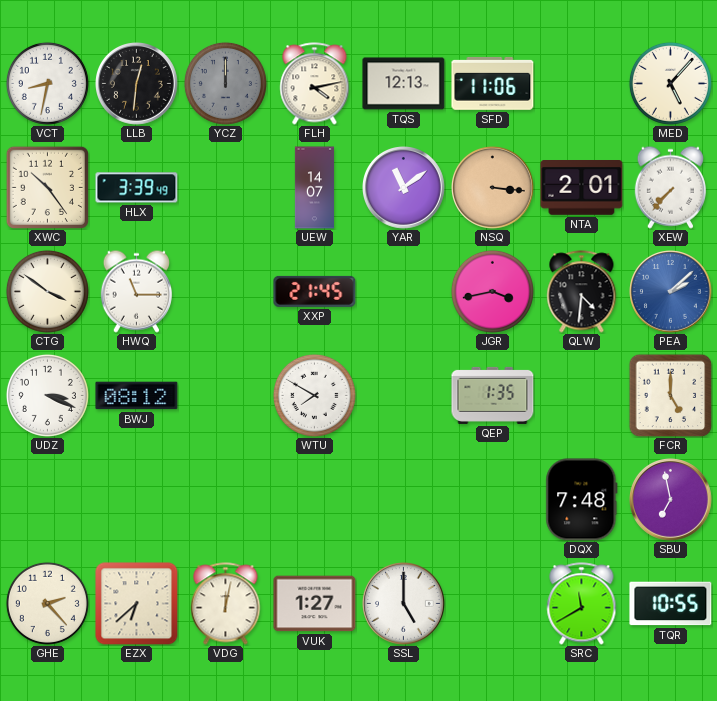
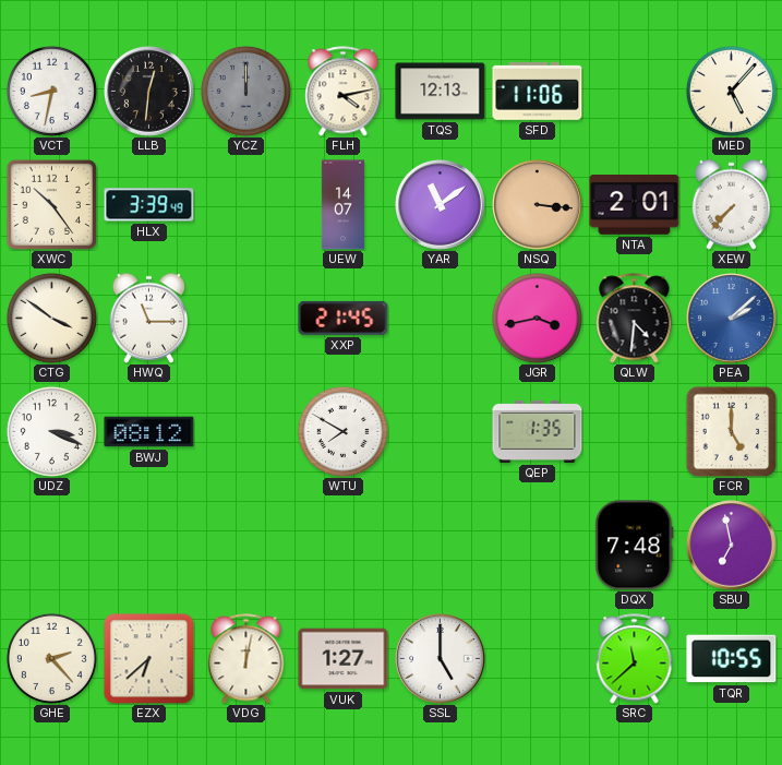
SRC: 11:40 -> 11:38 (635, 659)
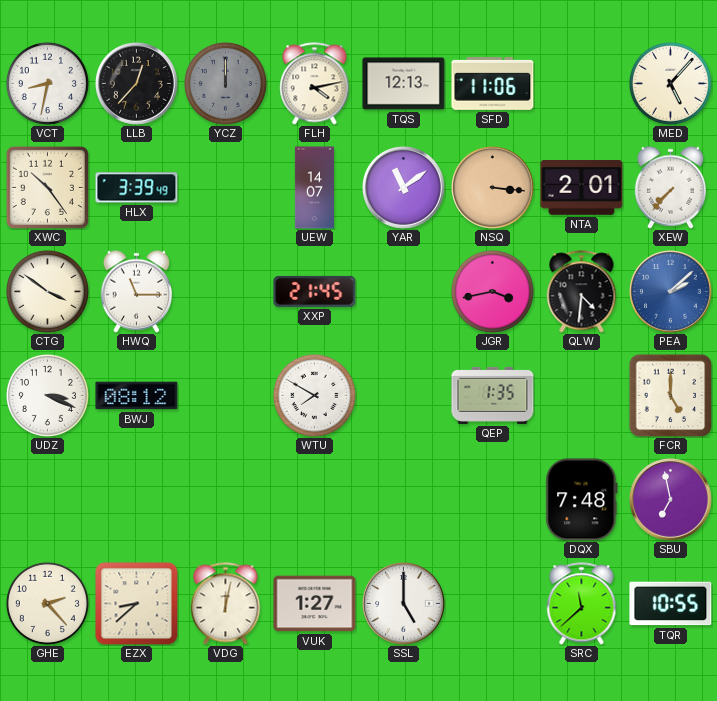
LLB: 12:31 -> 12:37 (137, 84)
EZX: 6:38 -> 8:38 (137, 604)
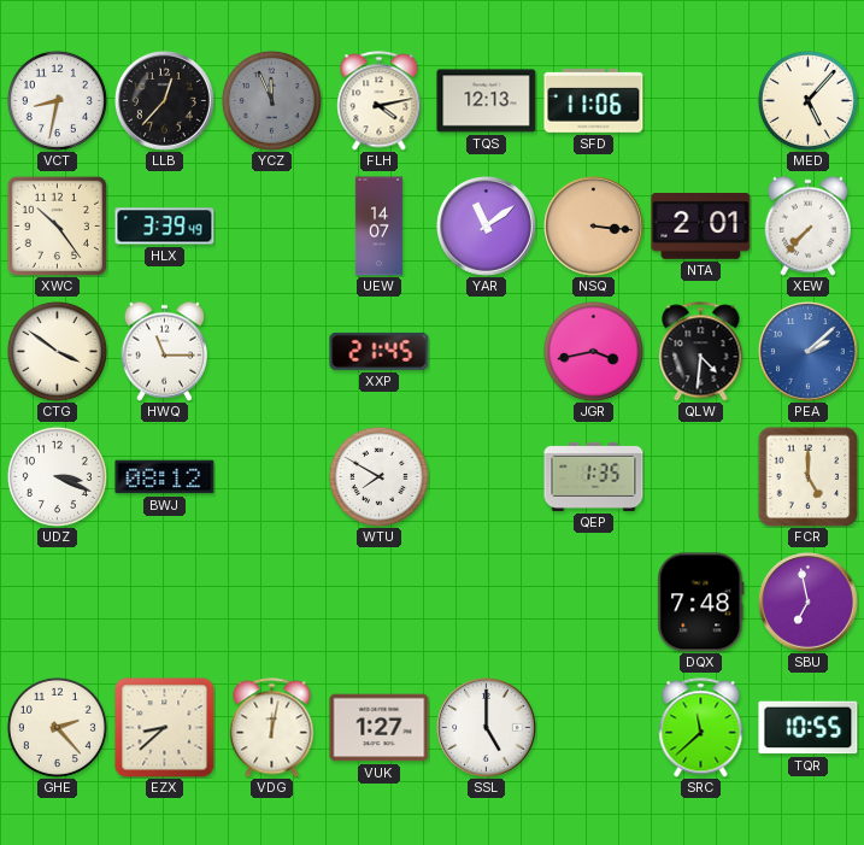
YCZ: 12:00 -> 11:56 (271, 100)
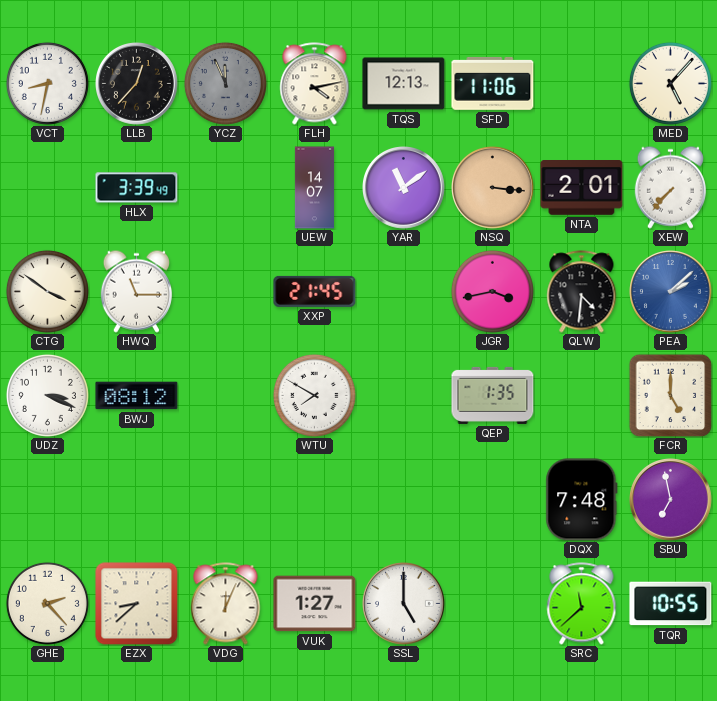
XWC: 10:24 -> none (57, 225)
VDG: 12:02 -> 12:04 (226, 604)
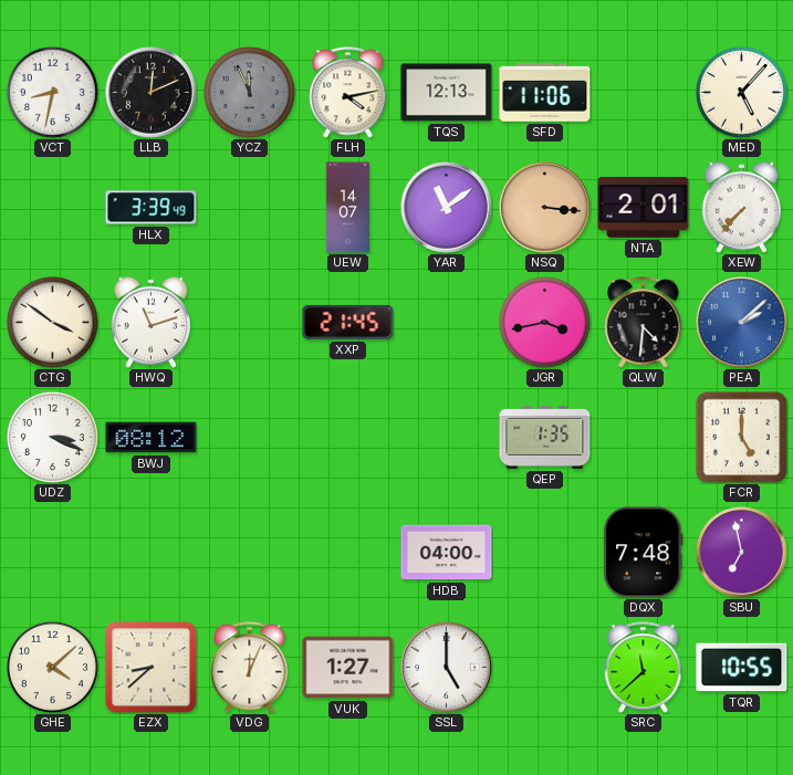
LLB: 12:37 -> 12:11 (152, 93)
HWQ: 11:15 -> 11:12 (150, 322)
WTU: 7:50 -> none (314, 395)
HDB: none -> 04:00 (447, 553)
GHE: 2:23 -> 4:08 (52, 667)
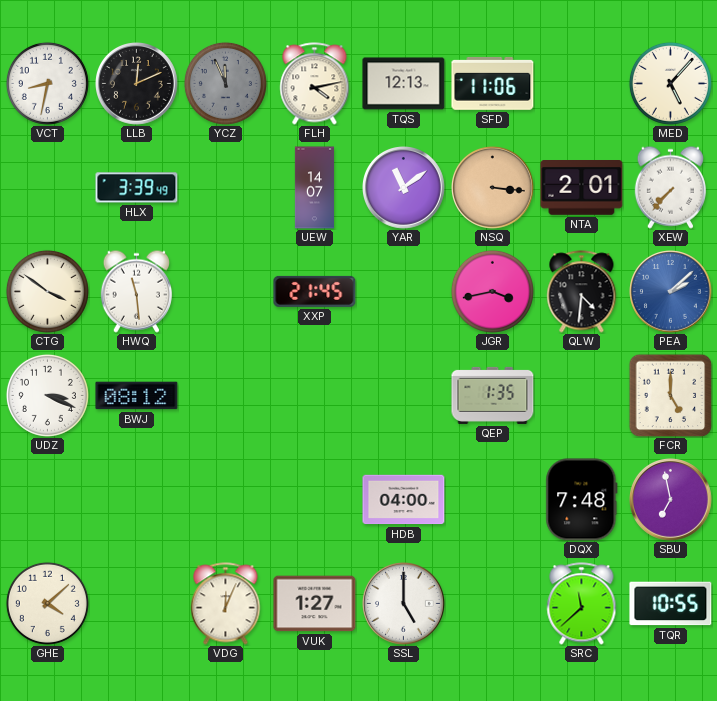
HWQ: 11:12 -> 11:29 (136, 291)
EZX: 8:38 -> none (152, 668)
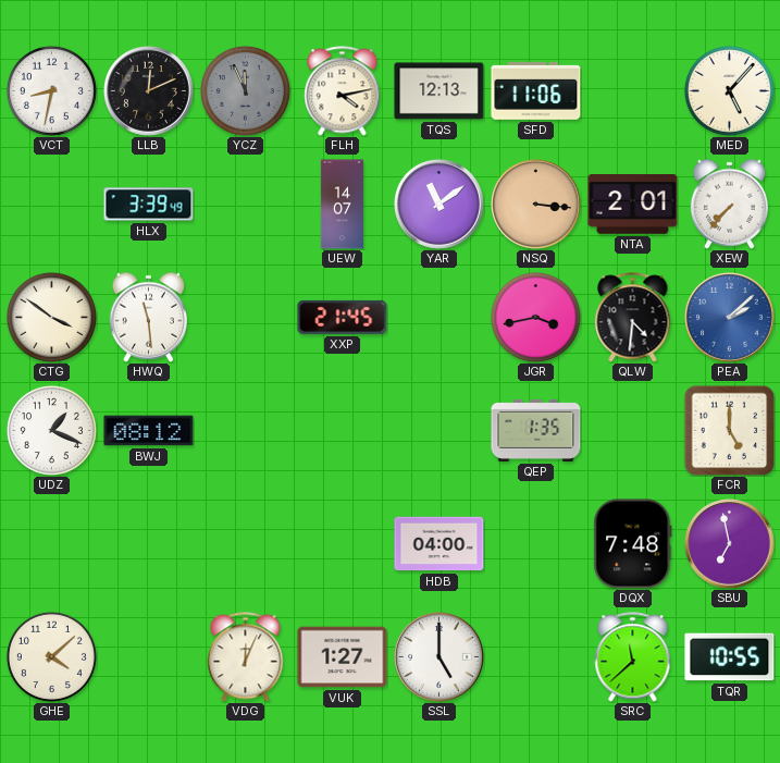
UDZ: 3:19 -> 1:19 (51, 430)
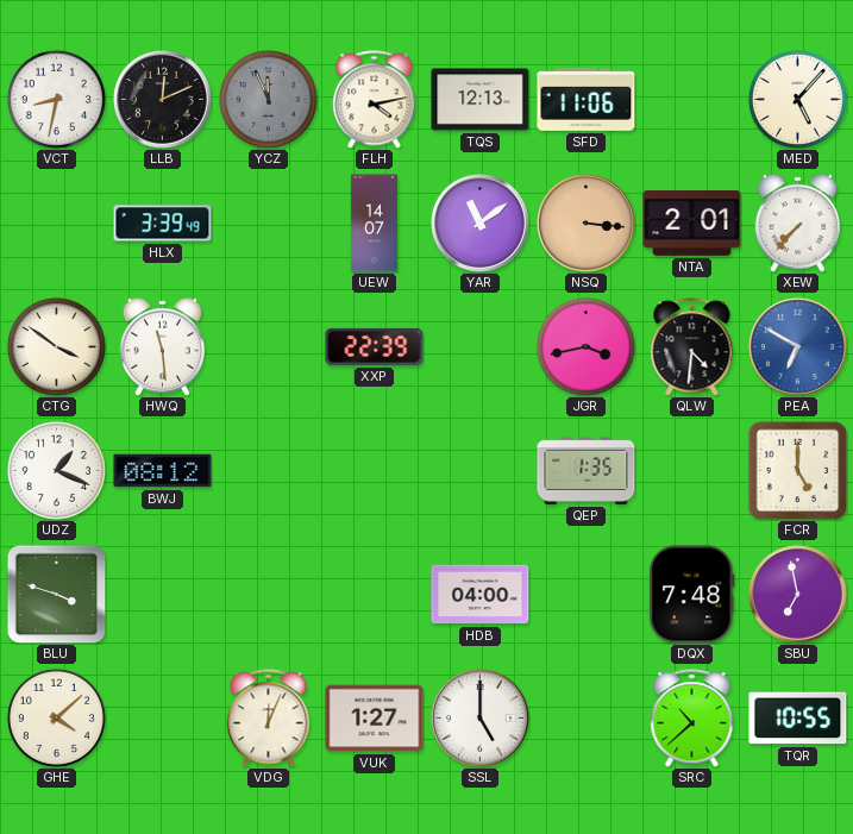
XXP: 21:45 -> 22:39 (375, 346)
PEA: 2:08 -> 6:50 (798, 347)
BLU: none -> 3:48 (56, 594)
SRC: 11:38 -> 10:38 (692, 719)
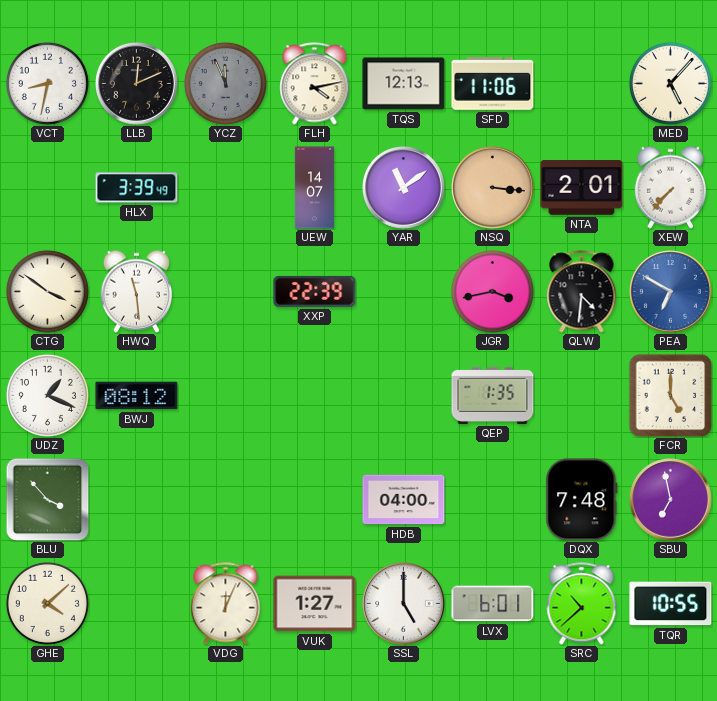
BLU: 3:48 -> 3:53 (47, 499)
LVX: none -> 6:01 (493, 604)
